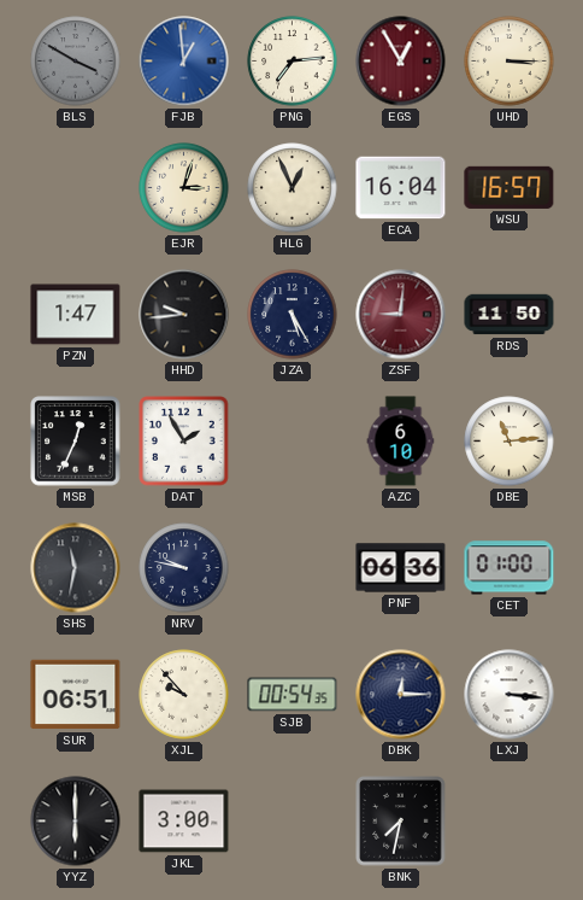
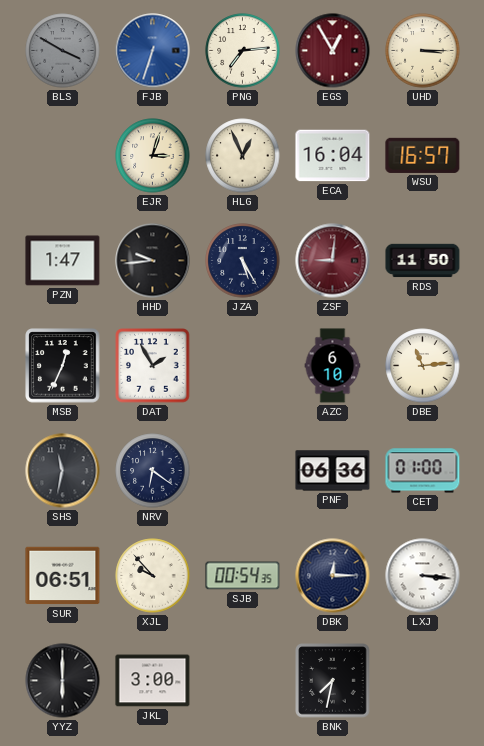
FJB: 12:59 -> 6:33 (153, 51)
NRV: 9:47 -> 6:21 (153, 471)
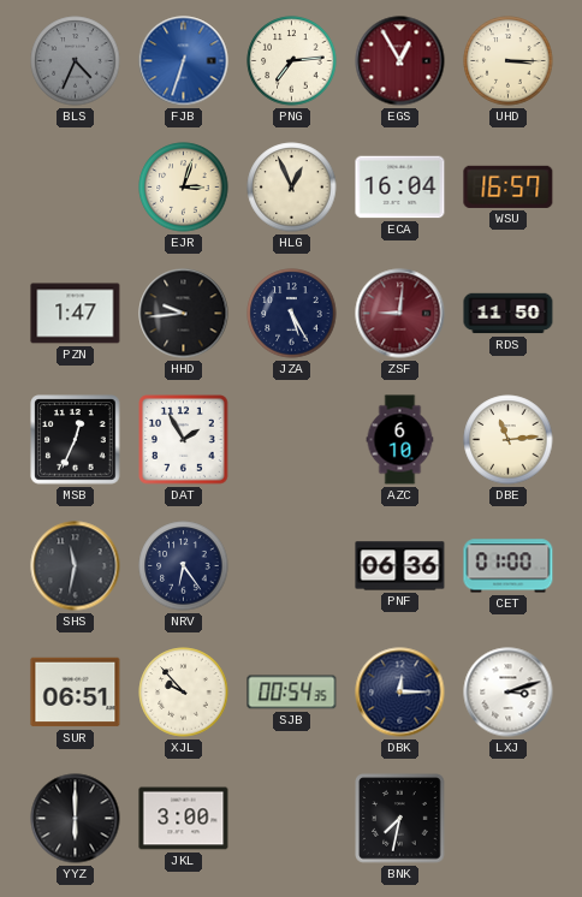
BLS: 3:50 -> 4:34 (76, 61)
NRV: 6:21 -> 6:24 (184, 566)
LXJ: 3:16 -> 3:12 (509, 693)
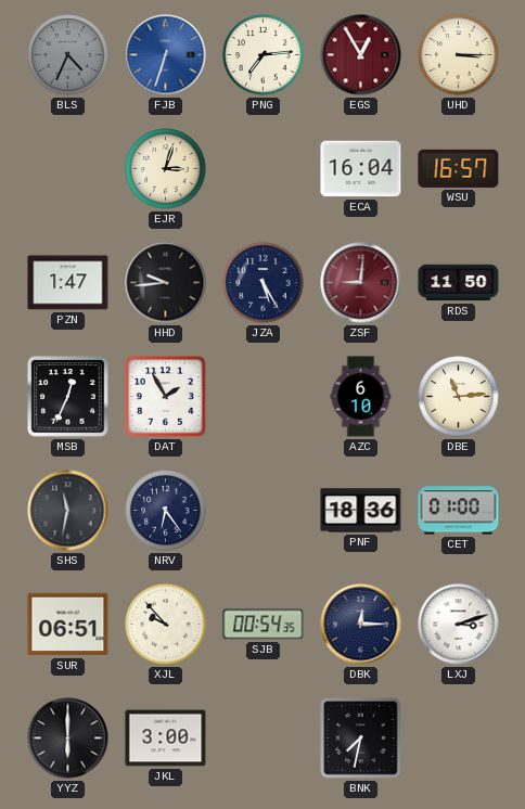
HLG: 12:56 -> none (292, 188)
PNF: 06:36 -> 18:36 (361, 511)
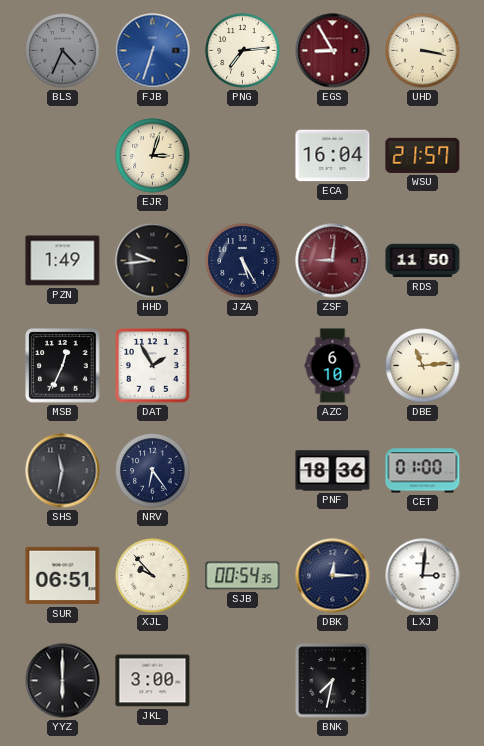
EGS: 12:55 -> 8:55 (333, 51)
UHD: 3:15 -> 3:17 (423, 51)
WSU: 16:57 -> 21:57 (423, 155)
PZN: 1:47 -> 1:49 (63, 261)
LXJ: 3:12 -> 3:01 (423, 576)
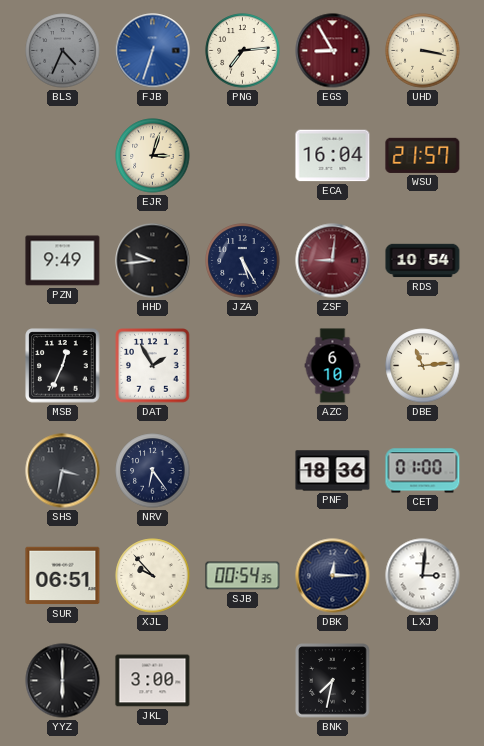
PZN: 1:49 -> 9:49 (63, 261)
RDS: 11:50 -> 10:54 (423, 261)
SHS: 11:32 -> 3:32 (63, 471)
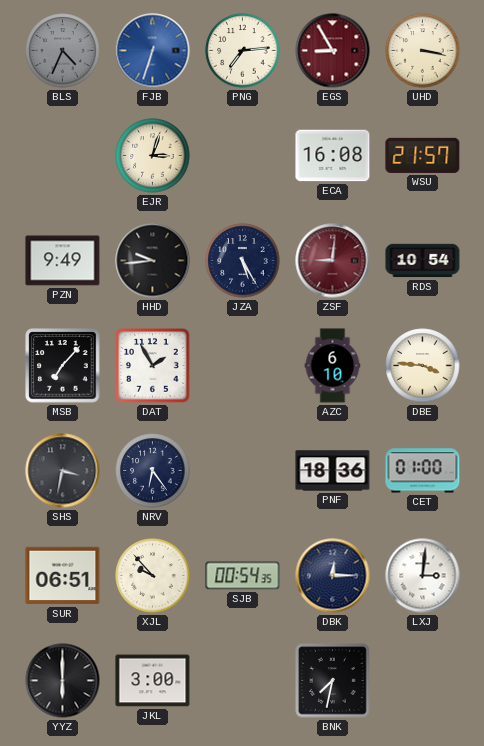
ECA: 16:04 -> 16:08 (333, 156)
MSB: 12:34 -> 7:07 (63, 366)
DBE: 11:14 -> 3:46 (423, 366)
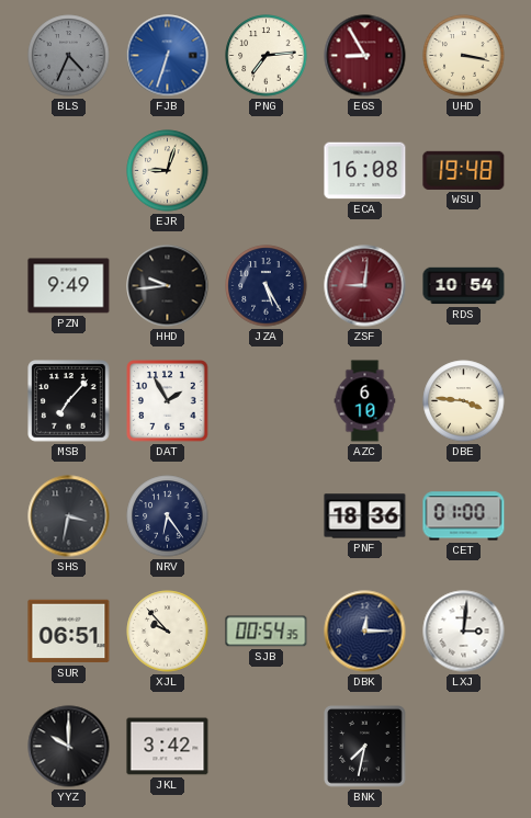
EJR: 3:03 -> 9:03 (168, 171)
WSU: 21:57 -> 19:48 (464, 170)
YYZ: 6:00 -> 10:00 (69, 747)
JKL: 3:00 -> 3:42 (168, 747)
